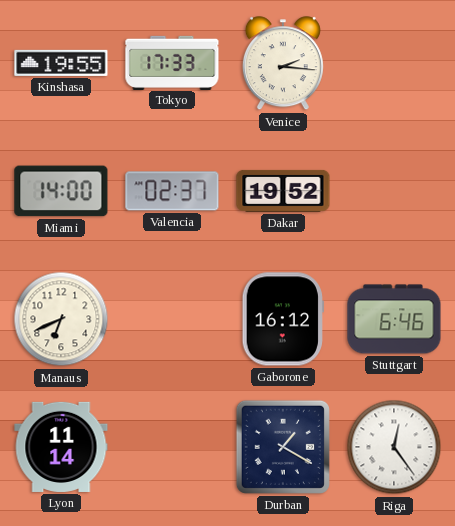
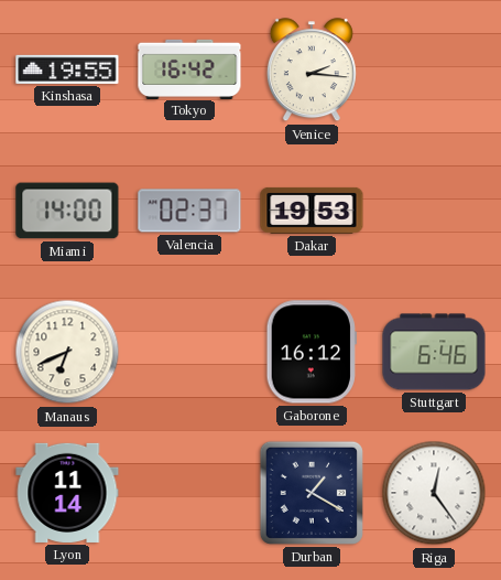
Tokyo: 17:33 -> 16:42 (189, 68)
Dakar: 19:52 -> 19:53 (312, 211)
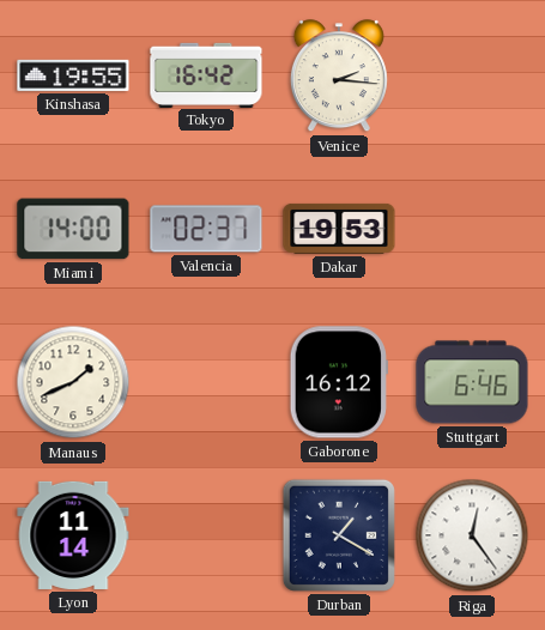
Manaus: 6:41 -> 1:41 (73, 382)
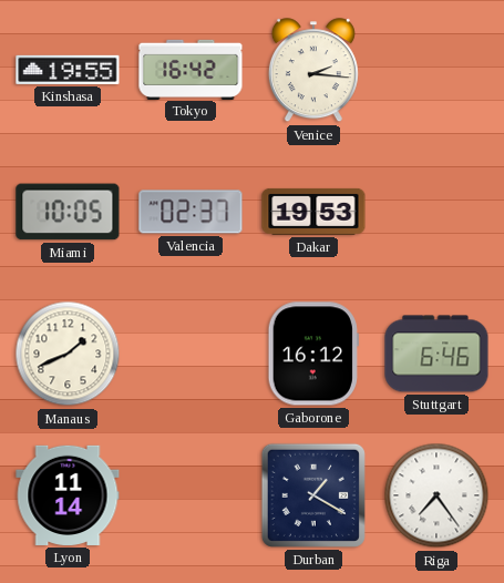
Miami: 14:00 -> 10:05 (68, 212)
Riga: 12:24 -> 7:24 (436, 495)
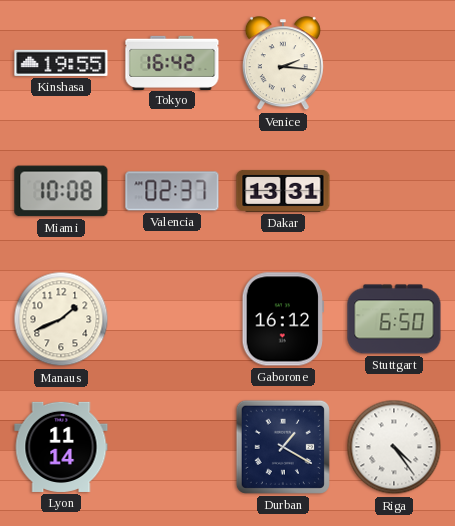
Miami: 10:05 -> 10:08 (61, 191)
Dakar: 19:53 -> 13:31 (283, 191)
Stuttgart: 6:46 -> 6:50 (394, 319)
Riga: 7:24 -> 4:24 (394, 447)
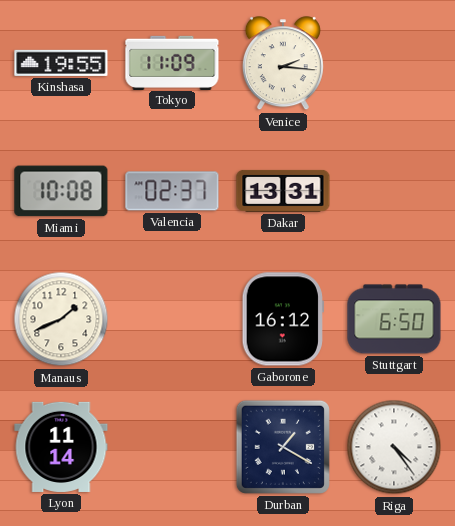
Tokyo: 16:42 -> 11:09 (172, 62)
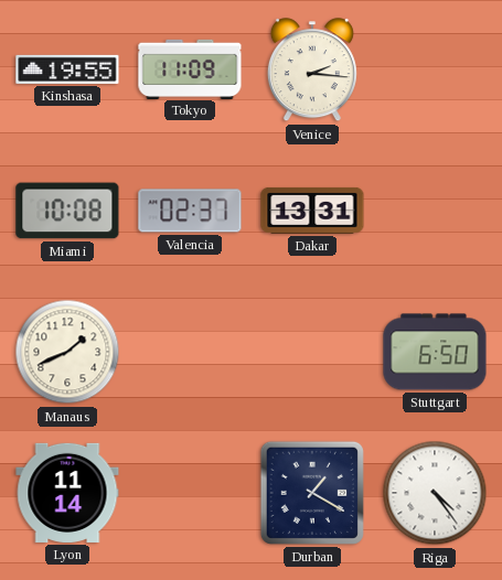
Gaborone: 16:12 -> none (283, 319)
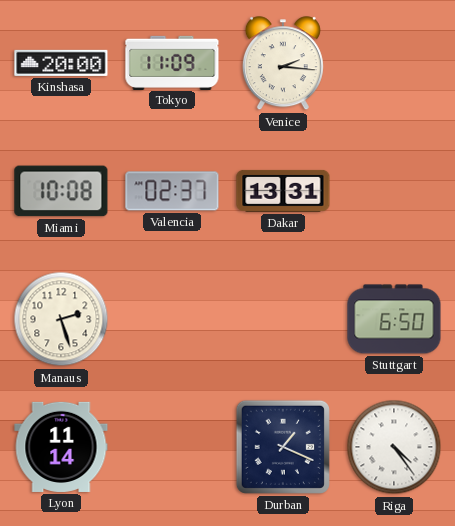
Kinshasa: 19:55 -> 20:00 (61, 63)
Manaus: 1:41 -> 2:27 (61, 319)
Durban: 1:20 -> 1:19 (283, 447)
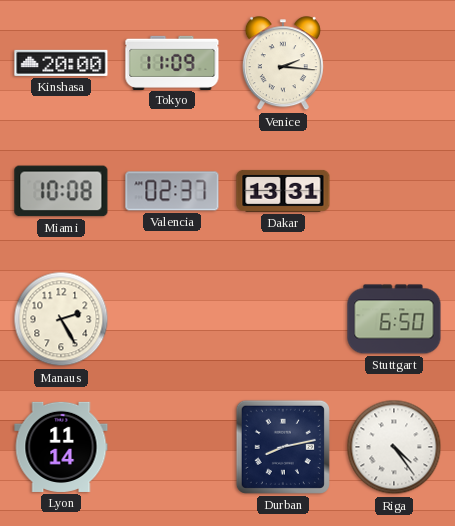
Manaus: 2:27 -> 2:25 (61, 319)
Durban: 1:19 -> 8:13 (283, 447)
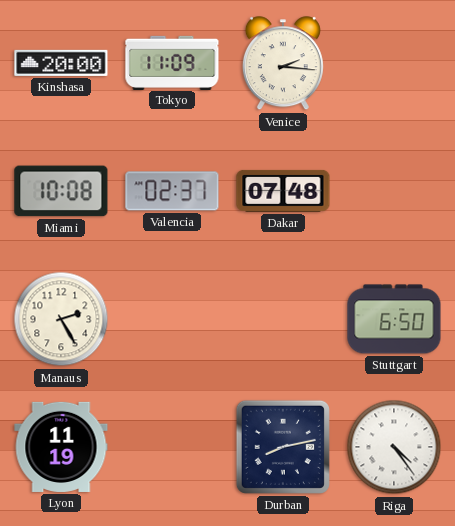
Dakar: 13:31 -> 07:48 (283, 191)
Lyon: 11:14 -> 11:19 (61, 447)
